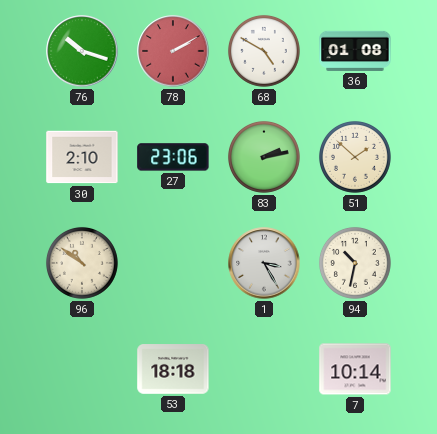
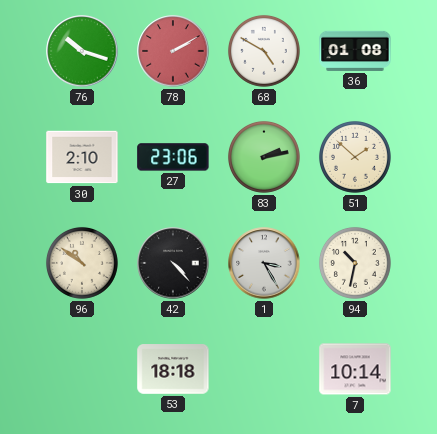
42: none -> 4:23 (173, 263)
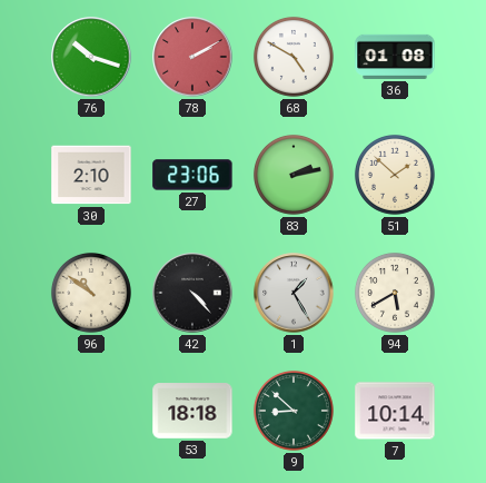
1: 3:25 -> 1:25 (294, 293)
94: 10:32 -> 5:40 (395, 293)
9: none -> 8:52 (294, 411)
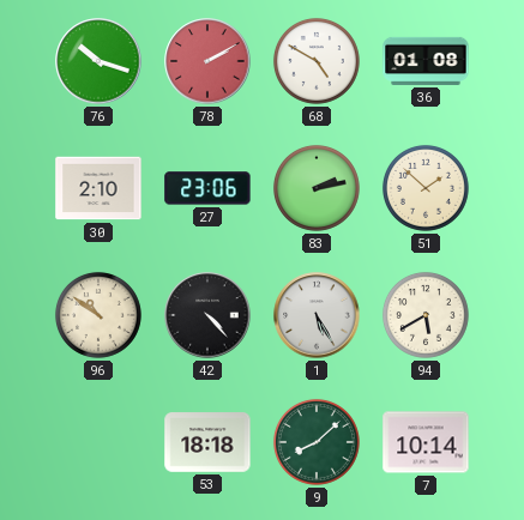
1: 1:25 -> 5:25 (317, 315)
9: 8:52 -> 8:08 (317, 442)
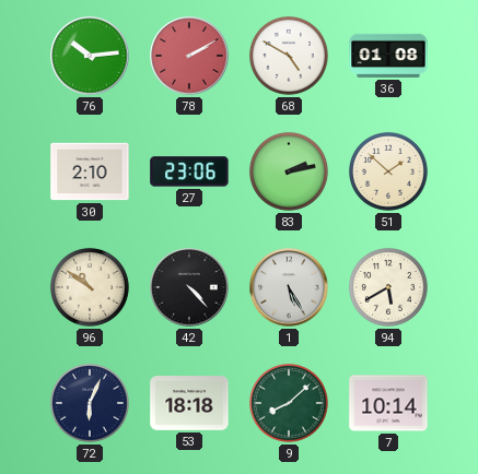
76: 10:18 -> 10:14 (90, 56)
72: none -> 6:04 (90, 403)
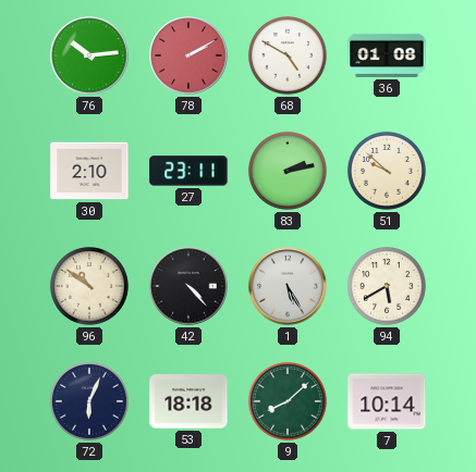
27: 23:06 -> 23:11 (188, 171)
51: 1:52 -> 9:52 (387, 171)
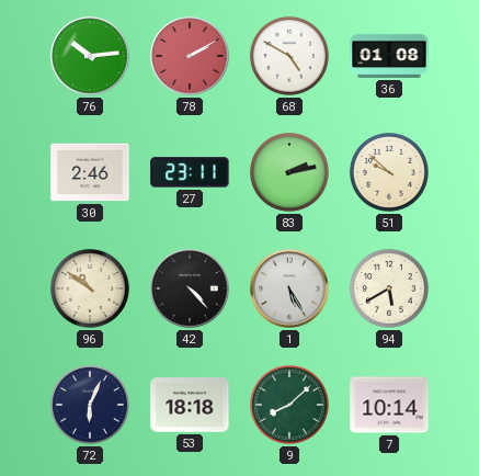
30: 2:10 -> 2:46 (90, 172)
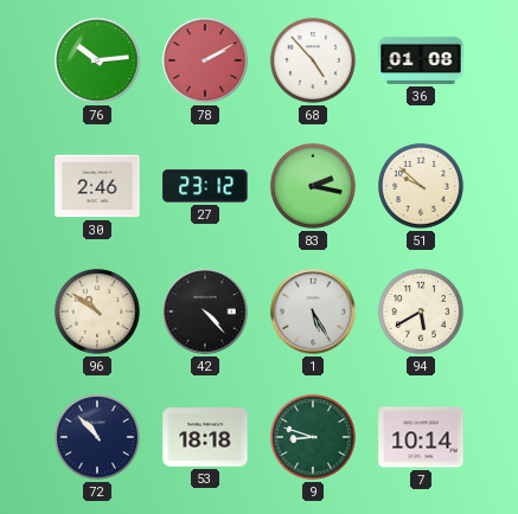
68: 4:50 -> 4:53 (313, 60)
27: 23:11 -> 23:12 (205, 186)
83: 2:13 -> 2:17 (313, 186)
72: 6:04 -> 10:53 (97, 437)
9: 8:08 -> 8:48 (313, 437)
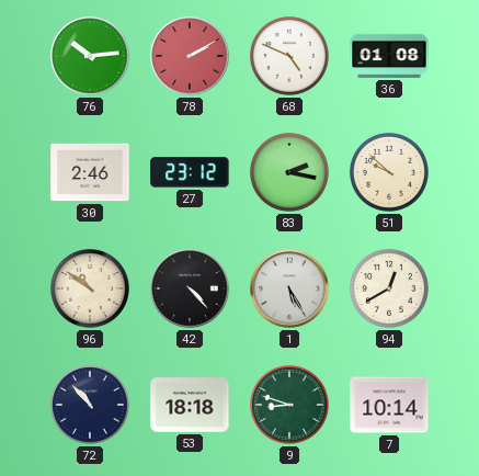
68: 4:53 -> 4:49 (289, 56)
94: 5:40 -> 12:40 (389, 288)
